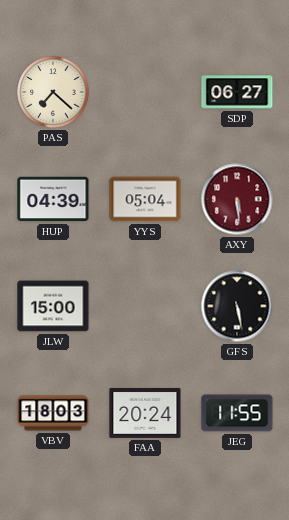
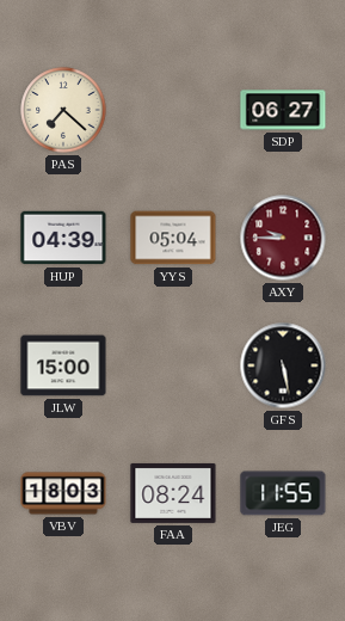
AXY: 5:29 -> 9:45 (283, 238)
FAA: 20:24 -> 08:24 (173, 493)
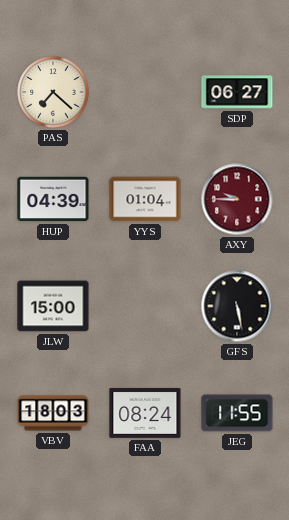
YYS: 05:04 -> 01:04 (145, 199)
